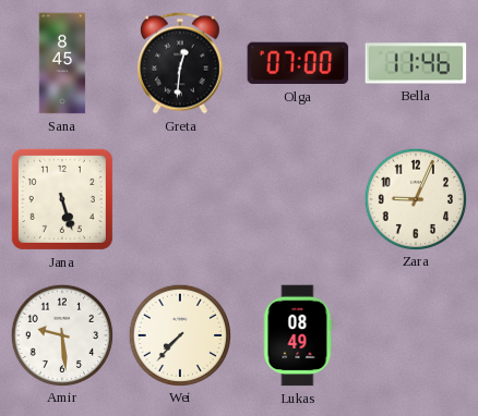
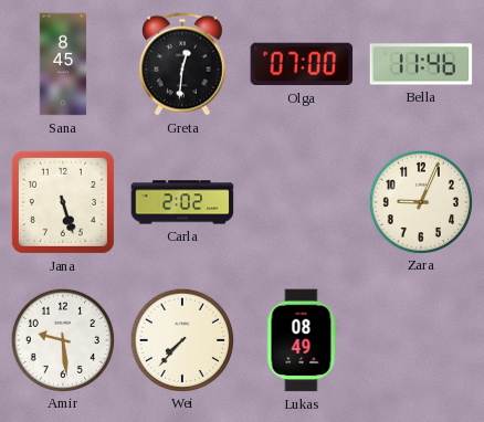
Carla: none -> 2:02 (182, 202)
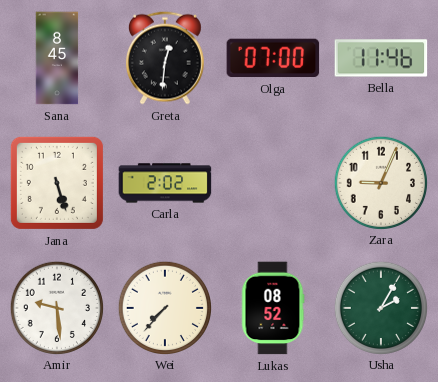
Lukas: 08:49 -> 08:52 (273, 308)
Usha: none -> 2:05 (380, 307)
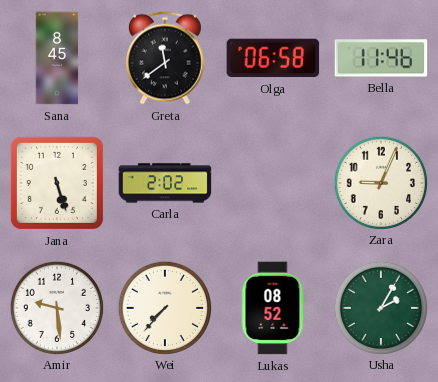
Greta: 12:31 -> 11:39 (165, 58)
Olga: 07:00 -> 06:58 (273, 58)
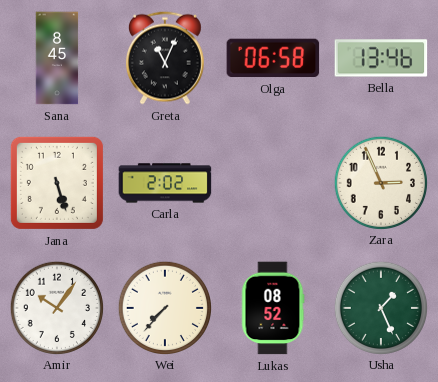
Greta: 11:39 -> 11:04 (165, 58)
Bella: 11:46 -> 13:46 (381, 58)
Zara: 9:04 -> 2:56 (380, 182)
Amir: 9:29 -> 10:06 (56, 307)
Usha: 2:05 -> 1:26 (380, 307)
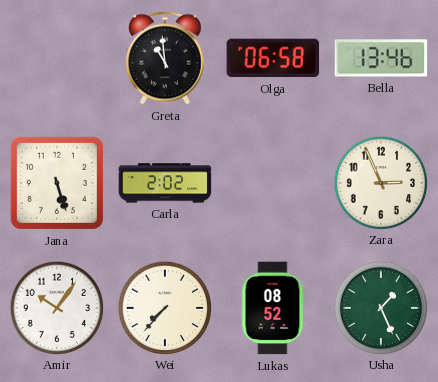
Sana: 8:45 -> none (57, 58)
Greta: 11:04 -> 10:59 (165, 58)
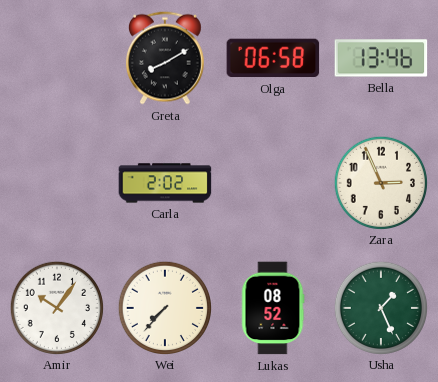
Greta: 10:59 -> 8:10 (165, 58)
Jana: 5:27 -> none (57, 183)
